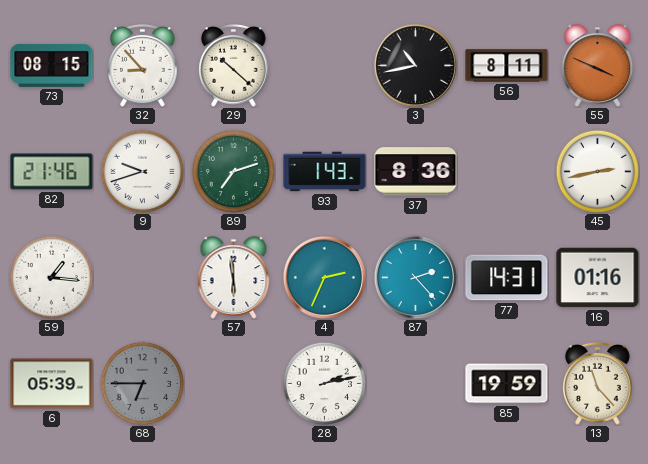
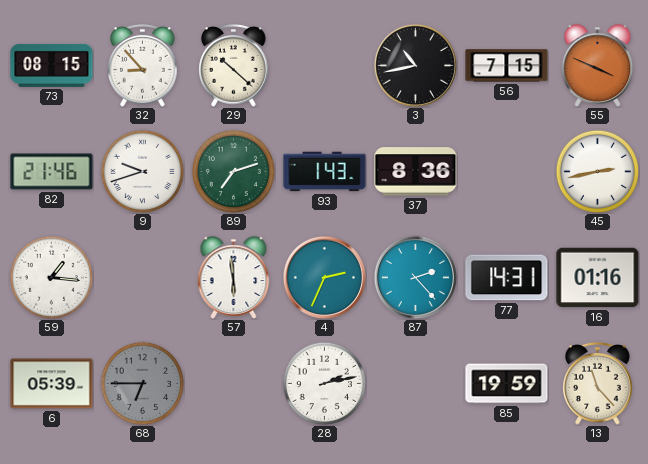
56: 8:11 -> 7:15 (507, 66)
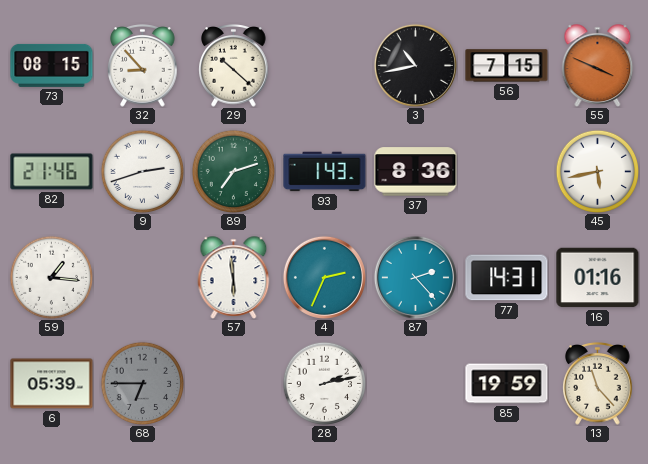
9: 9:42 -> 2:42 (142, 171)
45: 2:43 -> 5:43 (597, 171)
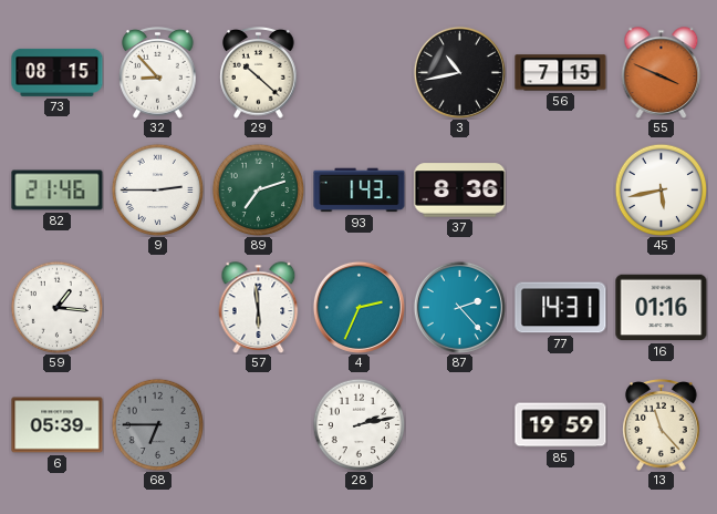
9: 2:42 -> 2:45 (157, 189)
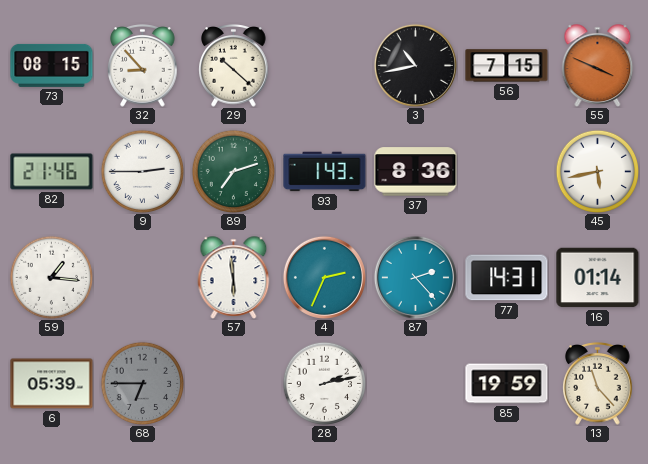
16: 01:16 -> 01:14 (598, 278)
